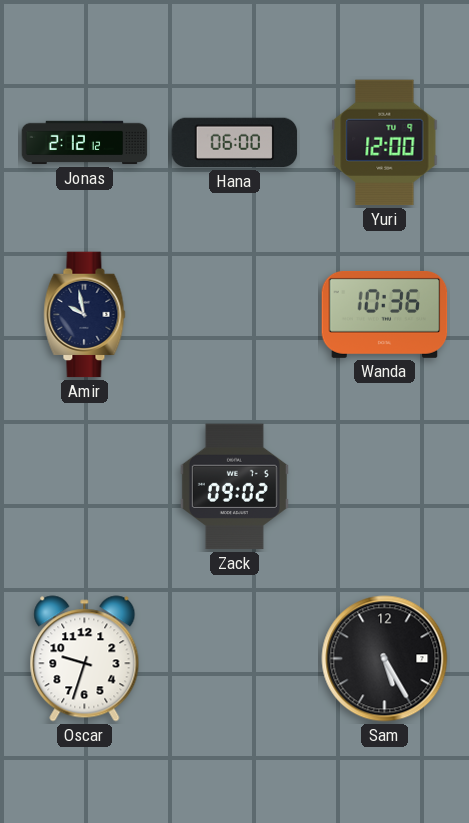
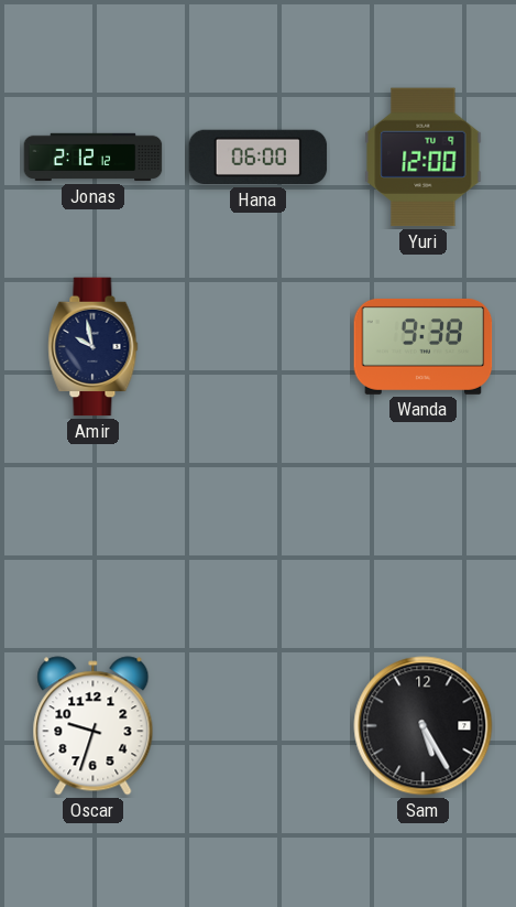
Wanda: 10:36 -> 9:38 (424, 346)
Zack: 09:02 -> none (234, 487)
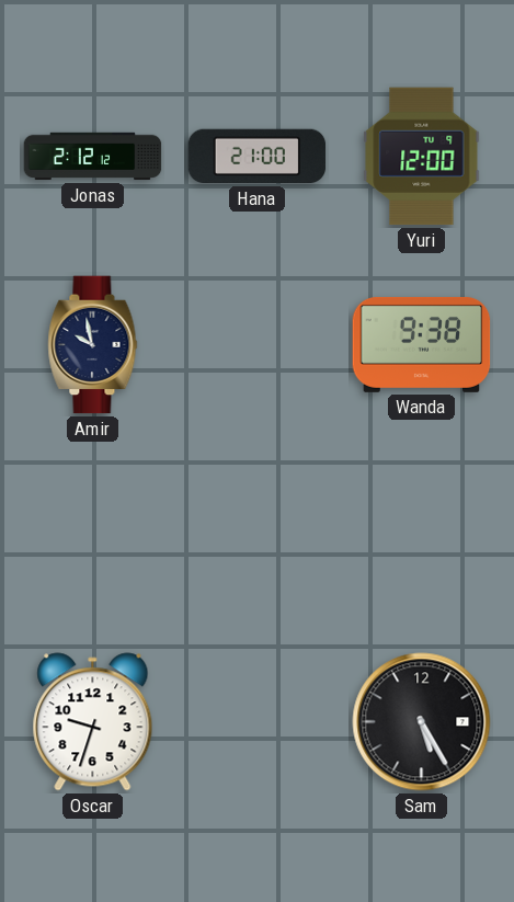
Hana: 06:00 -> 21:00 (258, 157)
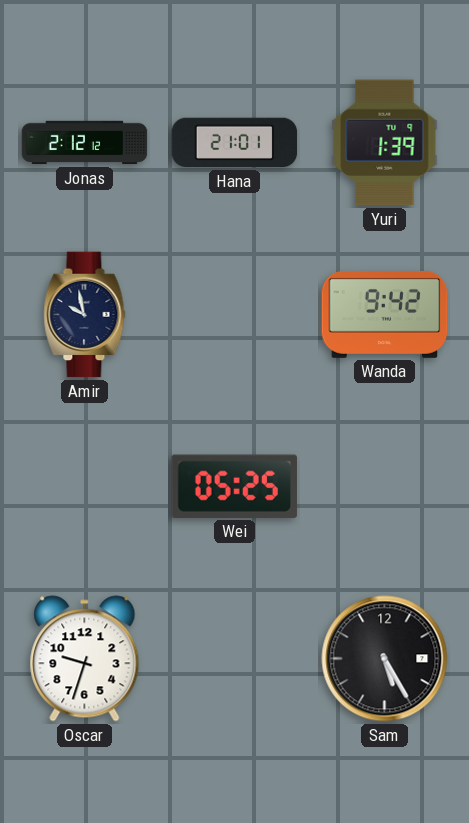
Hana: 21:00 -> 21:01 (235, 143)
Yuri: 12:00 -> 1:39 (385, 143)
Wanda: 9:38 -> 9:42 (385, 314)
Wei: none -> 05:25 (234, 486)
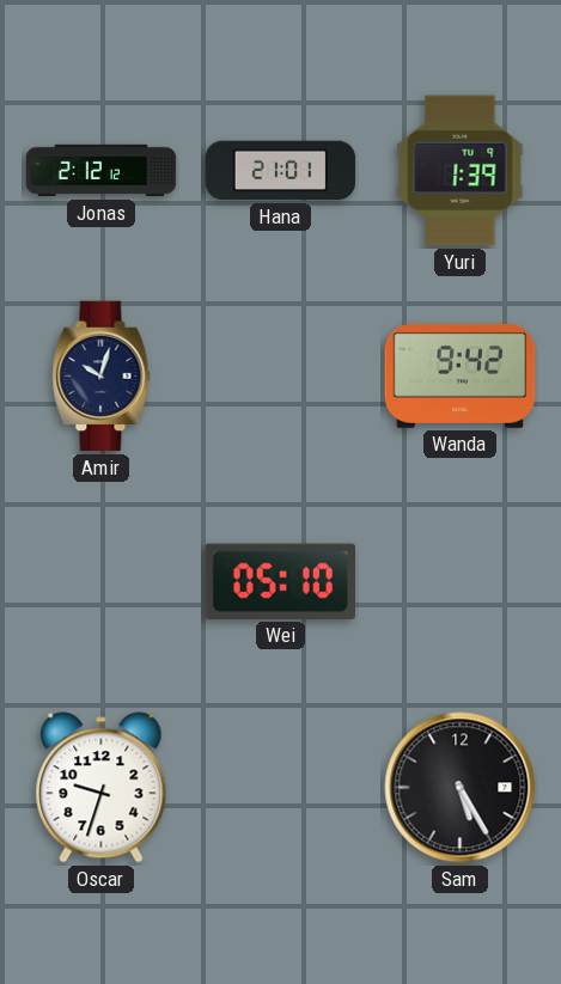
Amir: 9:58 -> 10:03 (102, 377)
Wei: 05:25 -> 05:10 (280, 581)
